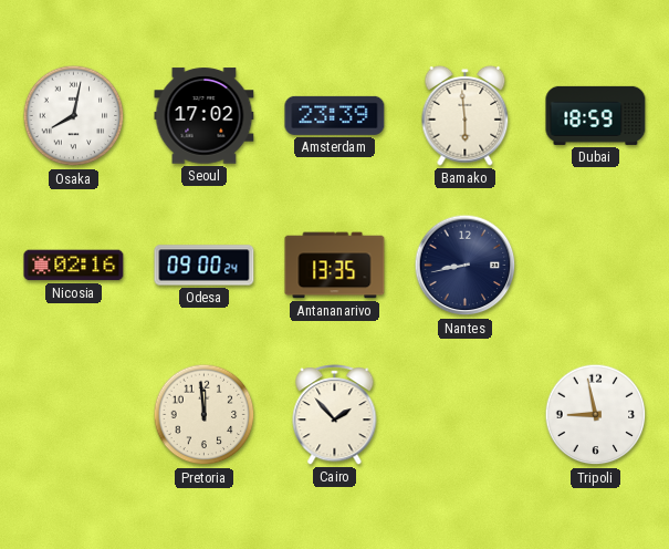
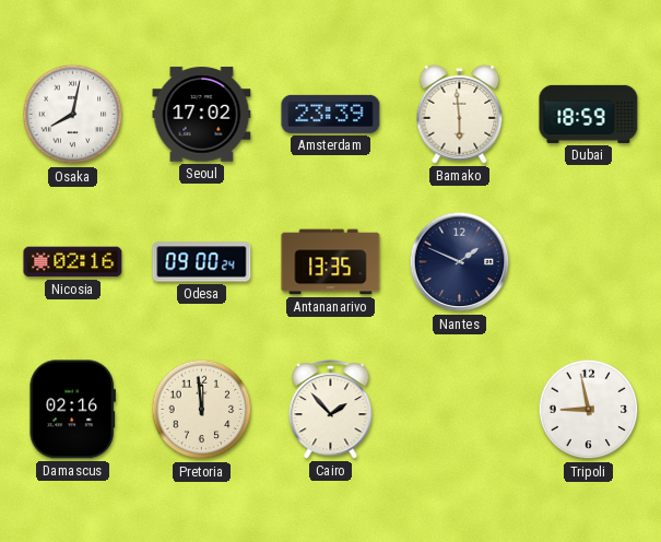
Nantes: 8:43 -> 1:49 (460, 262)
Damascus: none -> 02:16 (72, 410)
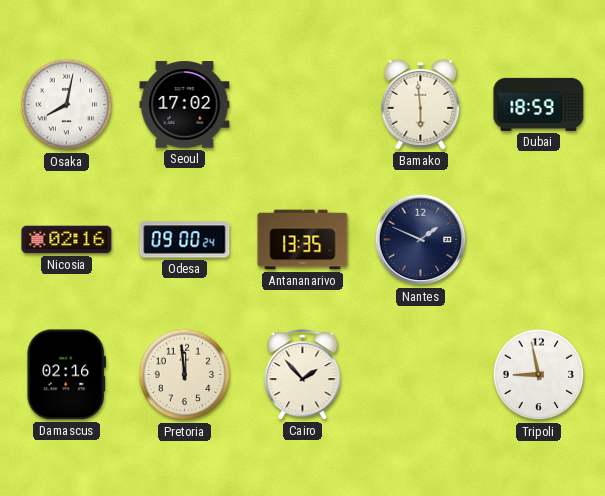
Amsterdam: 23:39 -> none (331, 114)
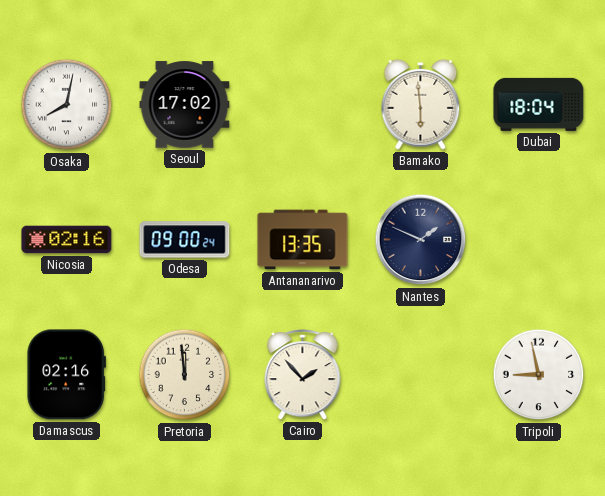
Dubai: 18:59 -> 18:04 (539, 104)
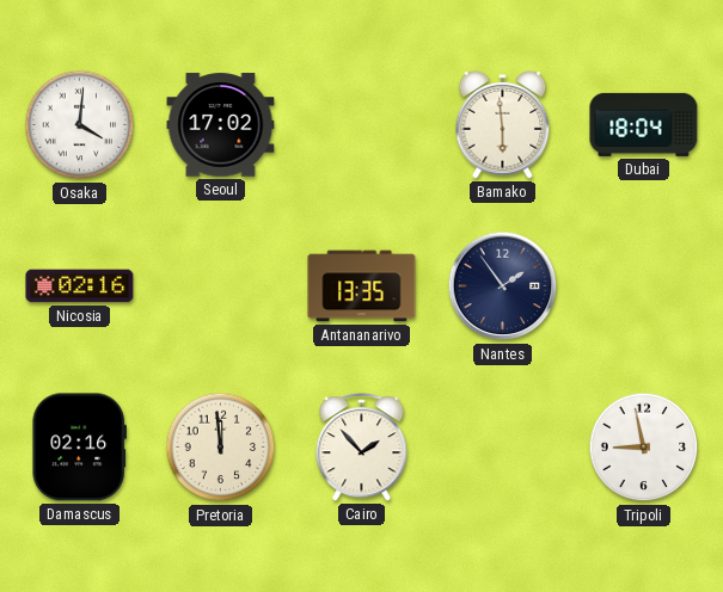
Osaka: 8:02 -> 4:01 (80, 125)
Odesa: 09:00 -> none (185, 240)
Nantes: 1:49 -> 1:54 (503, 286)
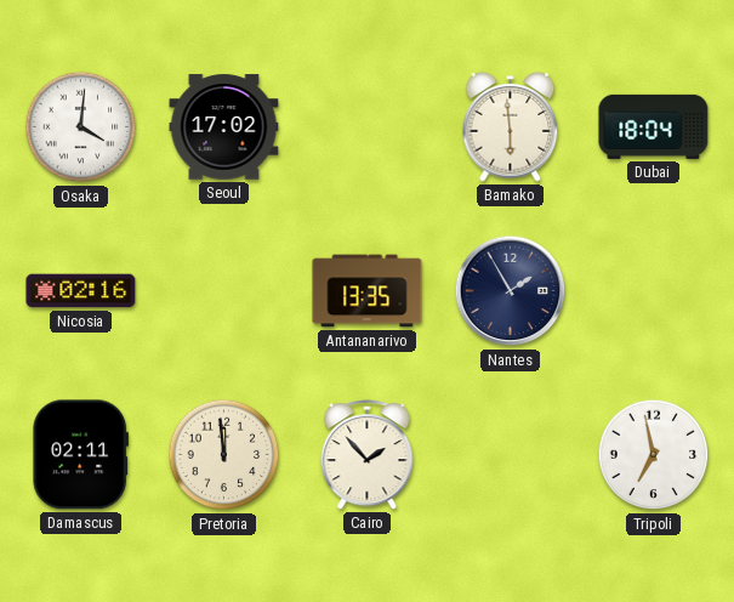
Nantes: 1:54 -> 1:55 (511, 291)
Damascus: 02:16 -> 02:11 (80, 455)
Tripoli: 8:58 -> 6:58 (654, 455)
